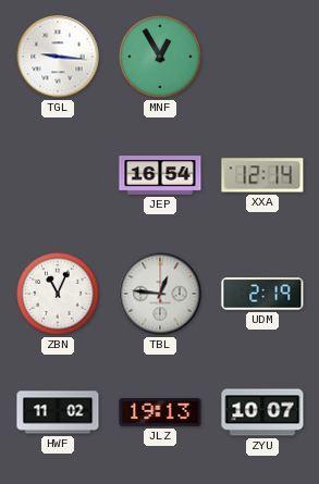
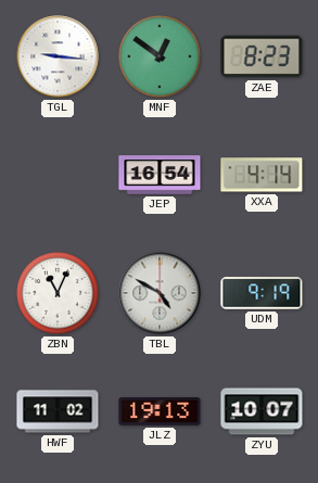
MNF: 12:55 -> 12:51 (160, 56)
ZAE: none -> 8:23 (262, 56)
XXA: 12:14 -> 4:14 (262, 175)
TBL: 12:46 -> 4:50 (160, 293)
UDM: 2:19 -> 9:19 (262, 293)
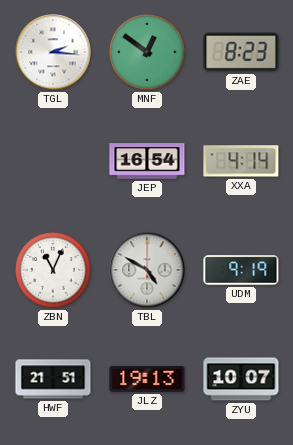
TGL: 9:16 -> 2:16 (53, 52)
HWF: 11:02 -> 21:51 (53, 379)
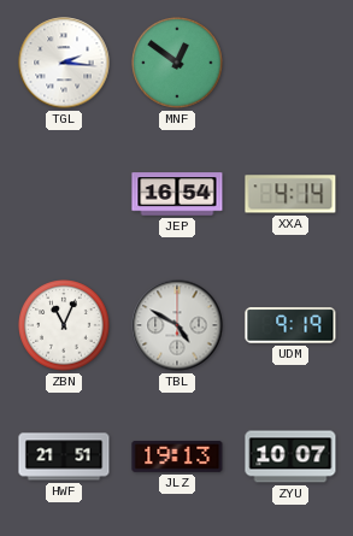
ZAE: 8:23 -> none (241, 52)
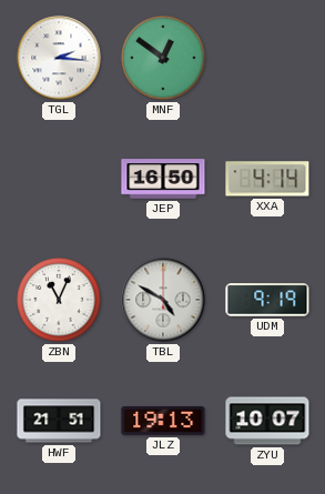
JEP: 16:54 -> 16:50 (163, 179)
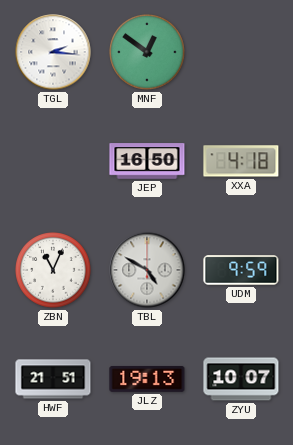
XXA: 4:14 -> 4:18 (241, 161)
UDM: 9:19 -> 9:59 (241, 270)
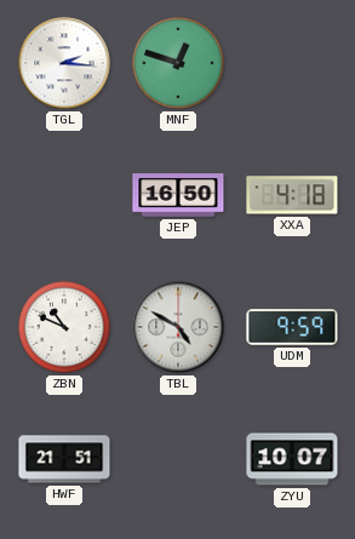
MNF: 12:51 -> 12:48 (178, 63)
ZBN: 11:04 -> 10:49 (64, 327)
JLZ: 19:13 -> none (147, 379)
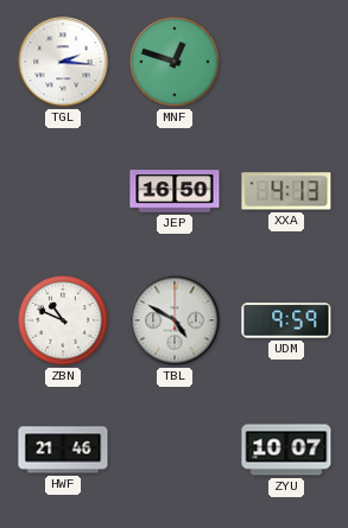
XXA: 4:18 -> 4:13 (286, 191)
HWF: 21:51 -> 21:46 (63, 450)
